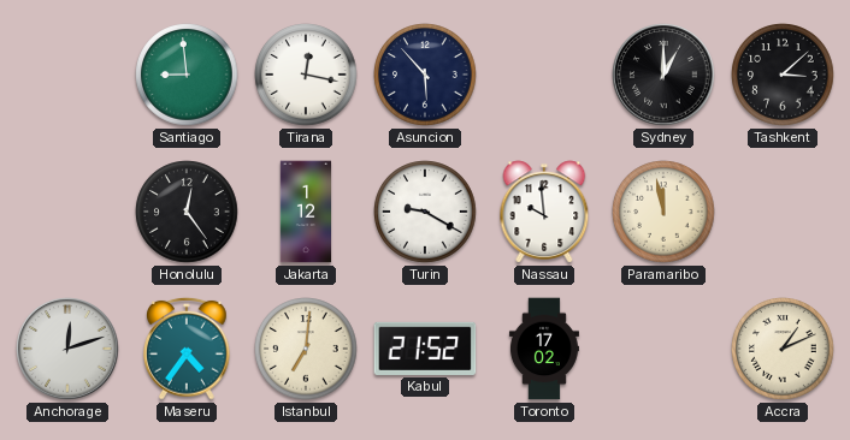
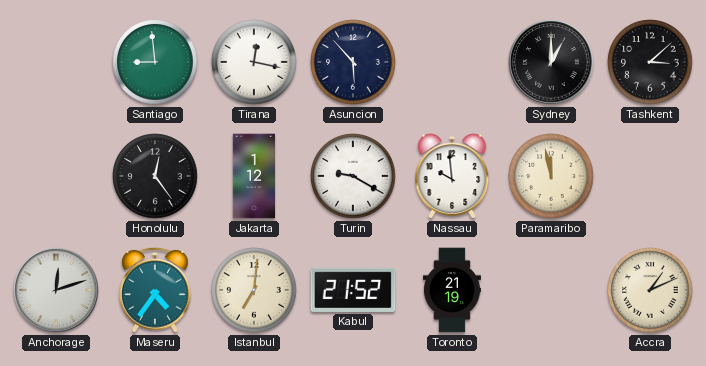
Toronto: 17:02 -> 21:19 (452, 290)
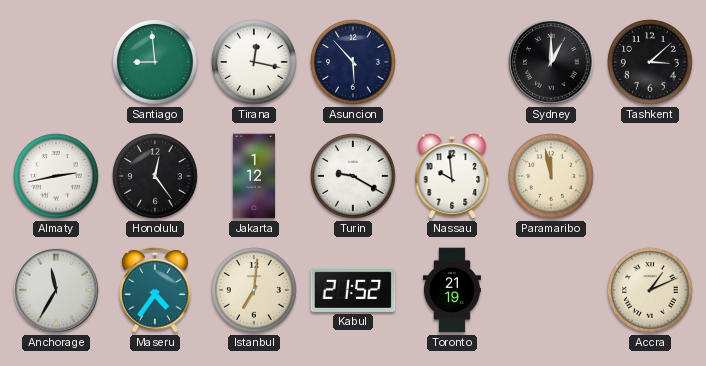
Almaty: none -> 2:43 (56, 176)
Anchorage: 12:12 -> 11:35 (56, 290)
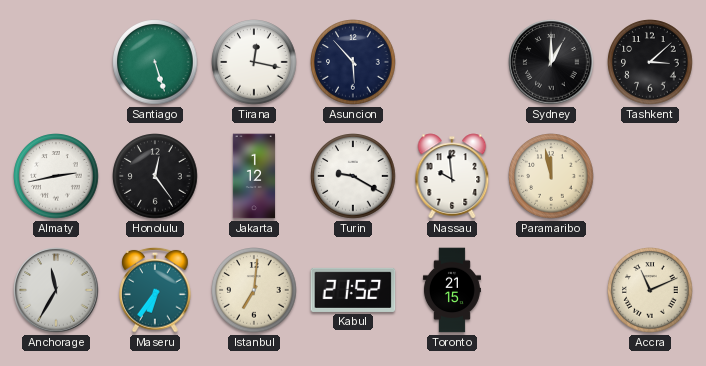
Santiago: 8:59 -> 5:27 (155, 62)
Maseru: 4:36 -> 6:36 (155, 290)
Toronto: 21:19 -> 21:15 (452, 290)
Accra: 1:11 -> 11:11 (650, 290)
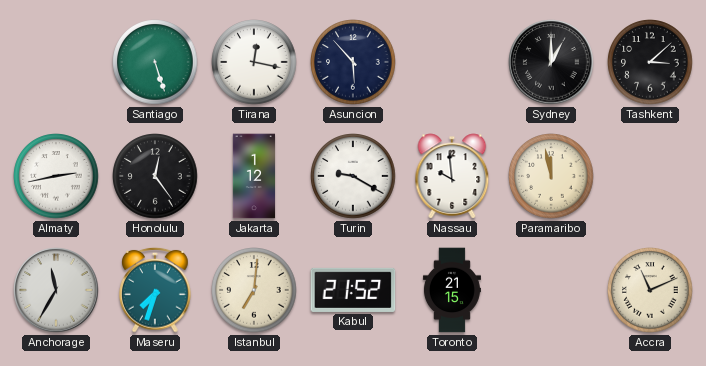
Maseru: 6:36 -> 7:33 (155, 290)
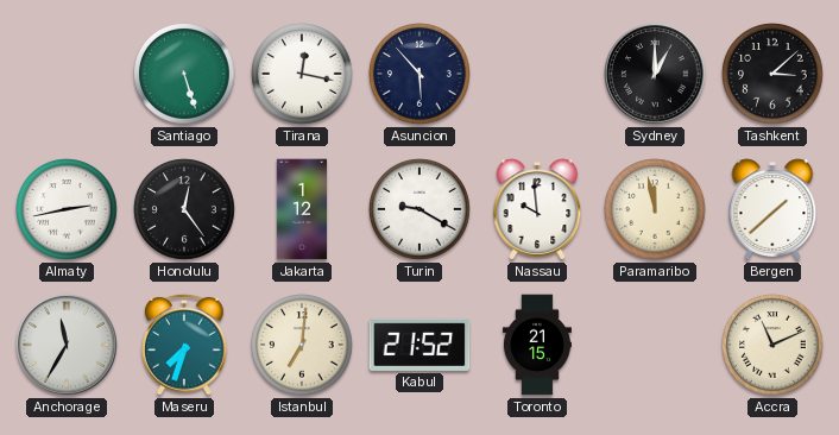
Bergen: none -> 1:38 (772, 209)
